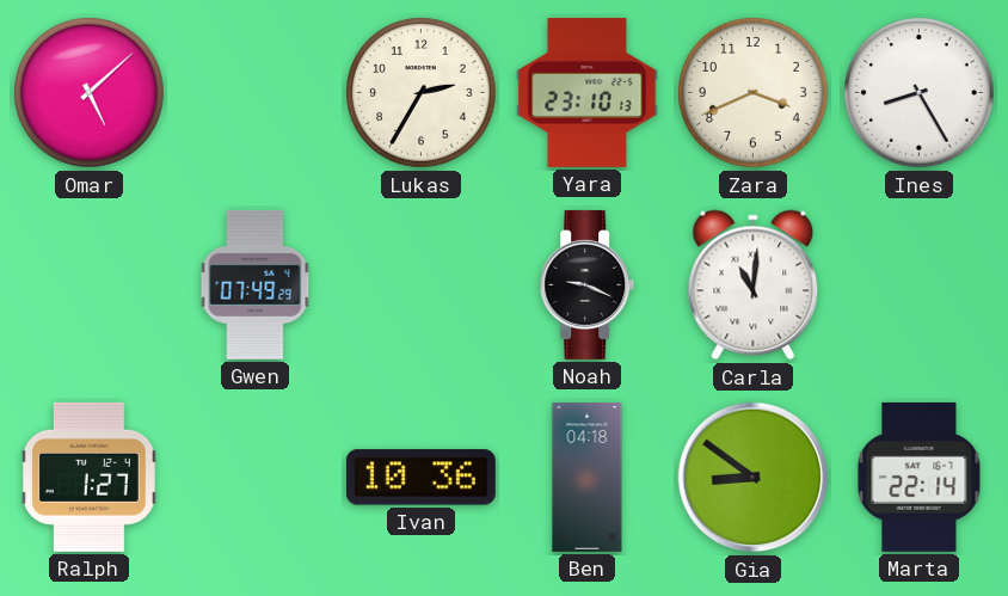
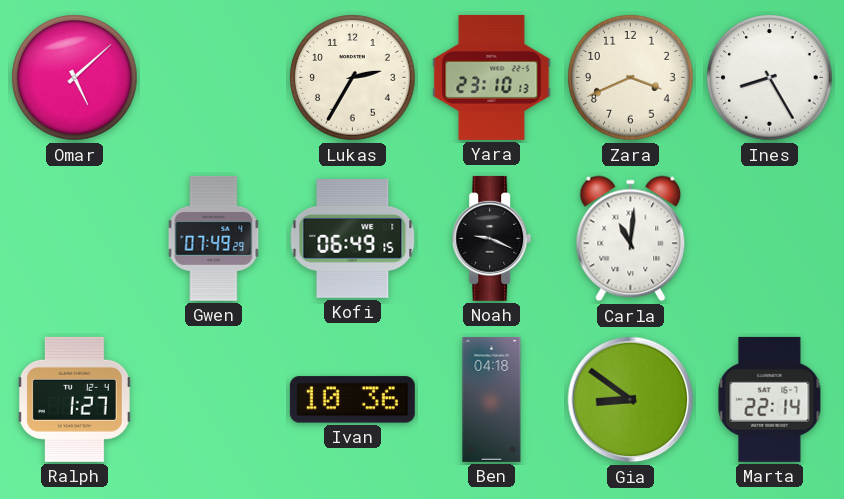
Kofi: none -> 06:49 (353, 238)
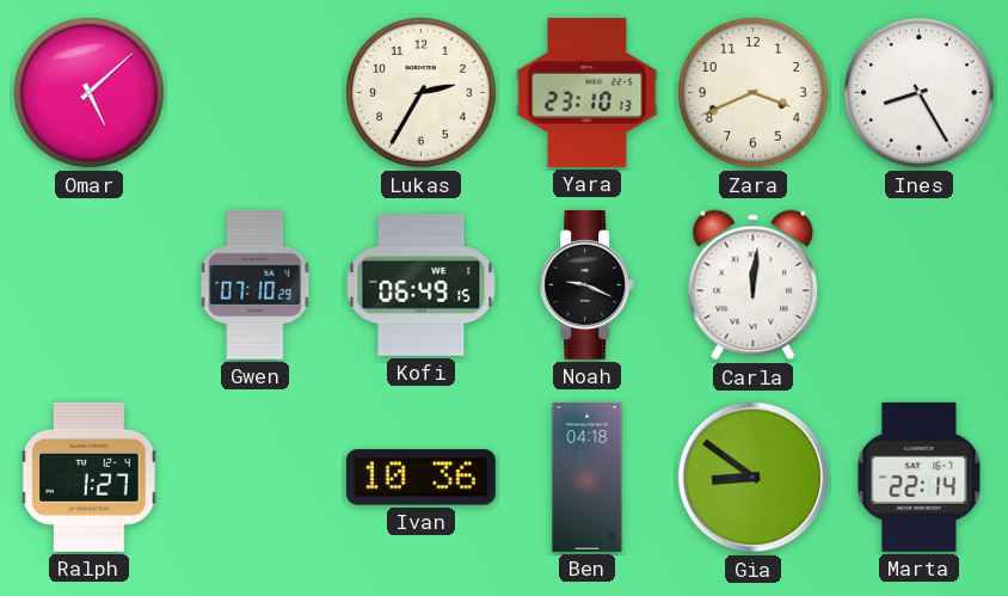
Gwen: 07:49 -> 07:10 (256, 284)
Carla: 11:01 -> 12:01 (754, 285)
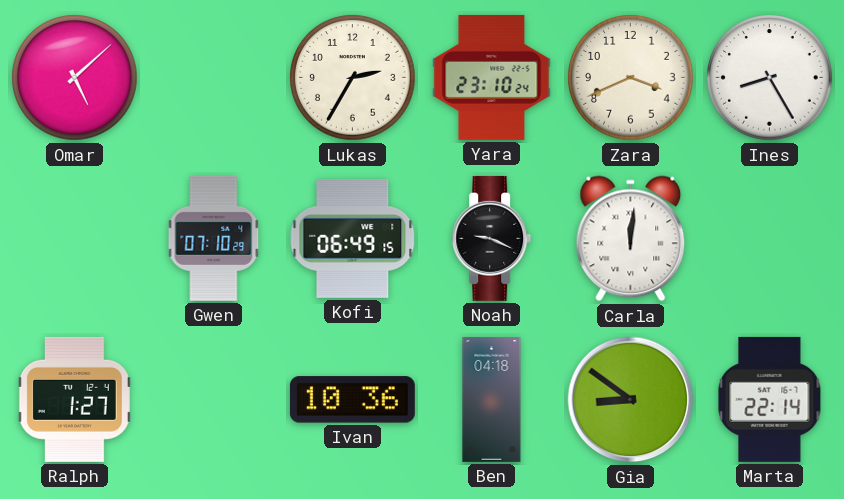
Yara: 23:10:13 -> 23:10:24 (492, 77)
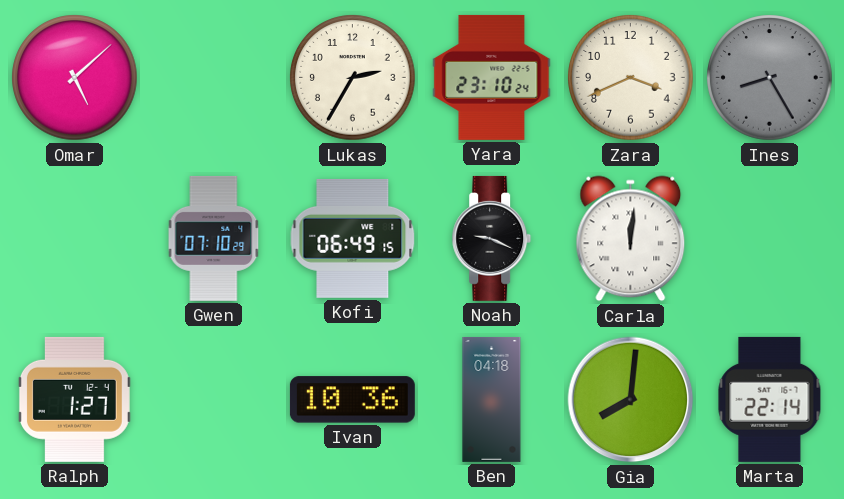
Ines dial: white -> grey (770, 78)
Gia: 8:51 -> 8:01 (631, 400)
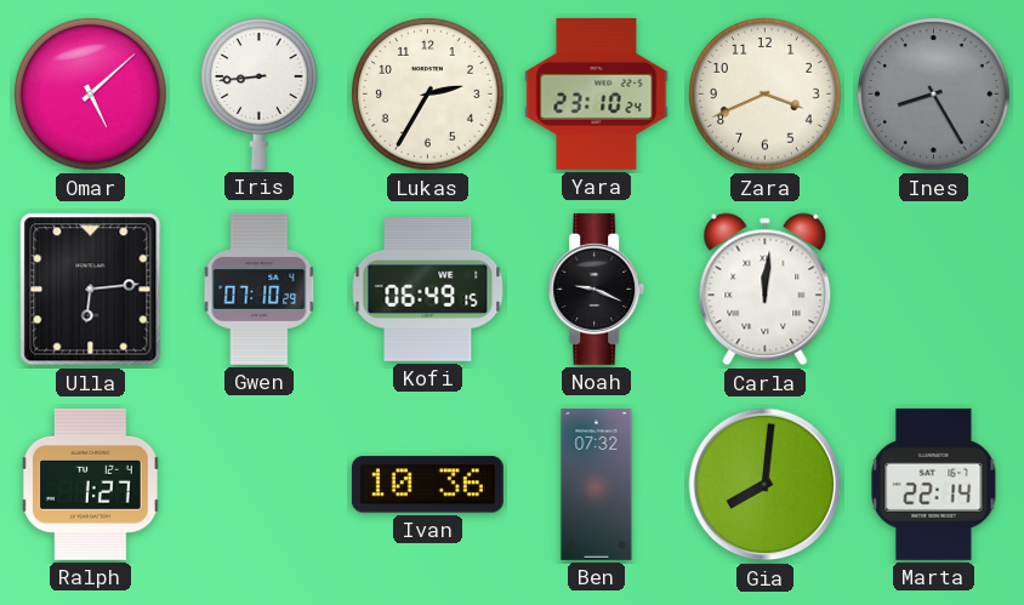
Iris: none -> 8:44 (260, 93)
Ulla: none -> 6:14 (91, 290)
Ben: 04:18 -> 07:32 (597, 484)
